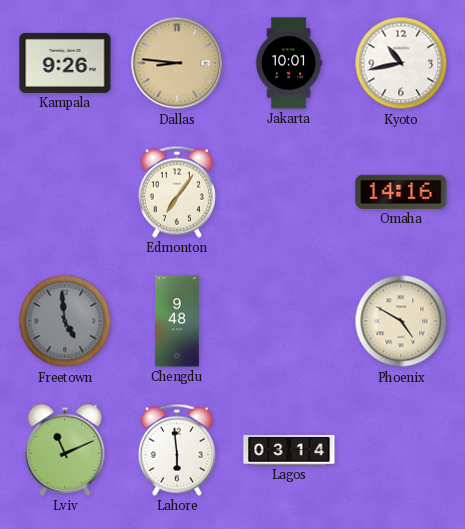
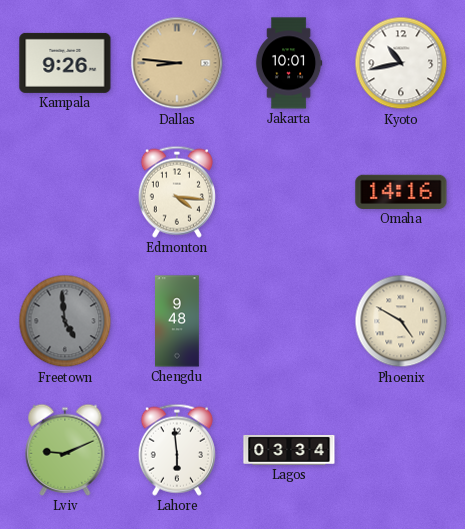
Edmonton: 7:06 -> 4:16 (177, 192)
Lviv: 11:11 -> 9:11 (65, 450)
Lagos: 03:14 -> 03:34 (289, 450)
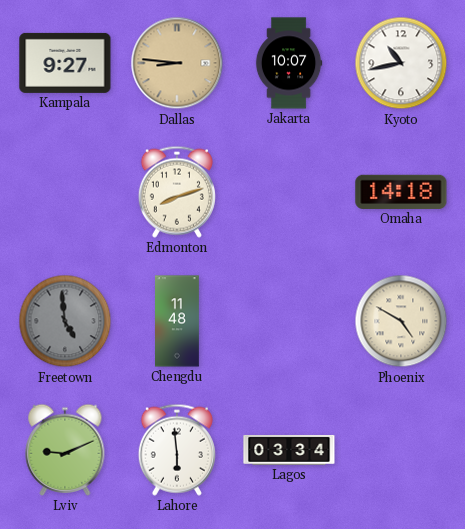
Kampala: 9:26 -> 9:27 (65, 63)
Jakarta: 10:01 -> 10:07 (289, 63)
Edmonton: 4:16 -> 8:12 (177, 192)
Omaha: 14:16 -> 14:18 (401, 192)
Chengdu: 9:48 -> 11:48 (178, 321)
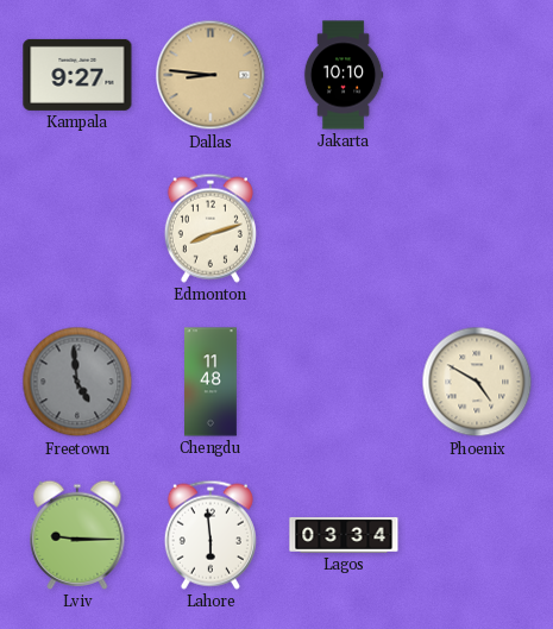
Jakarta: 10:07 -> 10:10 (344, 75)
Kyoto: 10:43 -> none (401, 63)
Omaha: 14:18 -> none (401, 192)
Lviv: 9:11 -> 9:15 (77, 535)
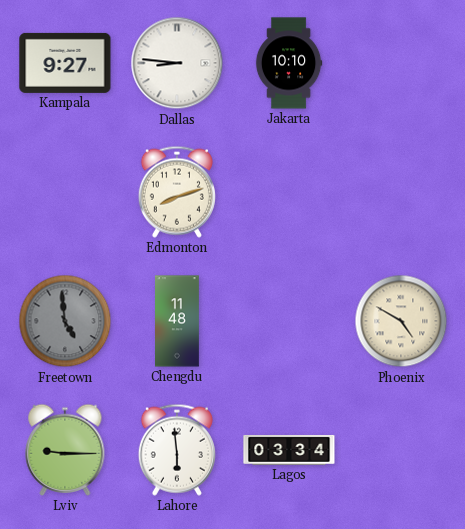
Dallas dial: champagne -> white (177, 63)
